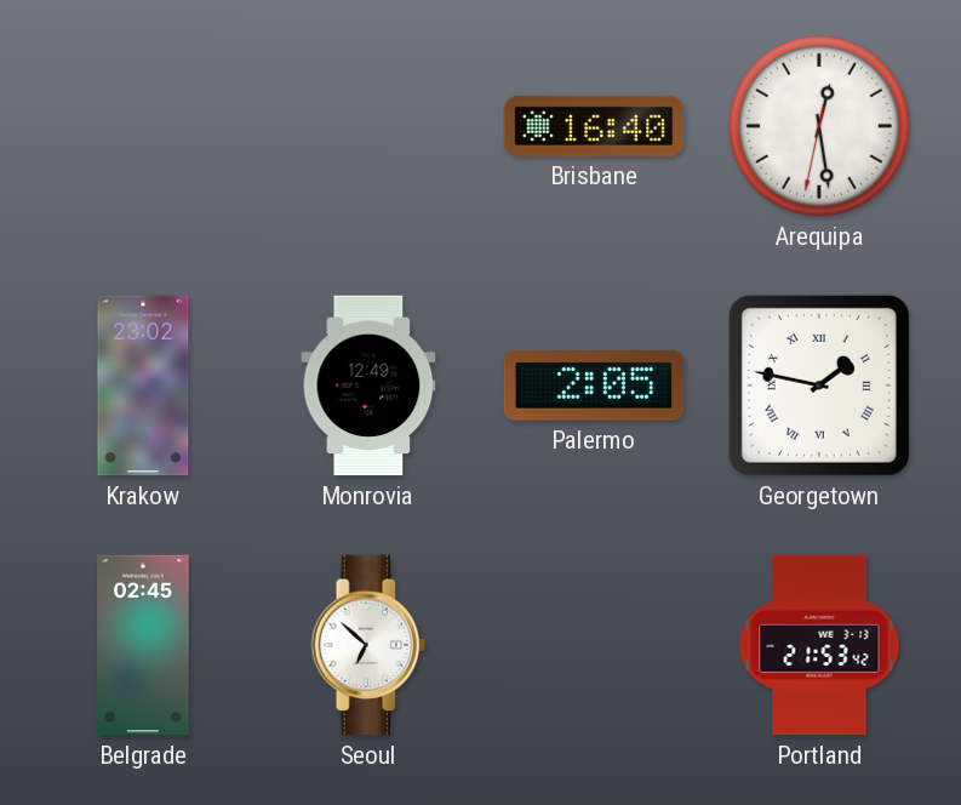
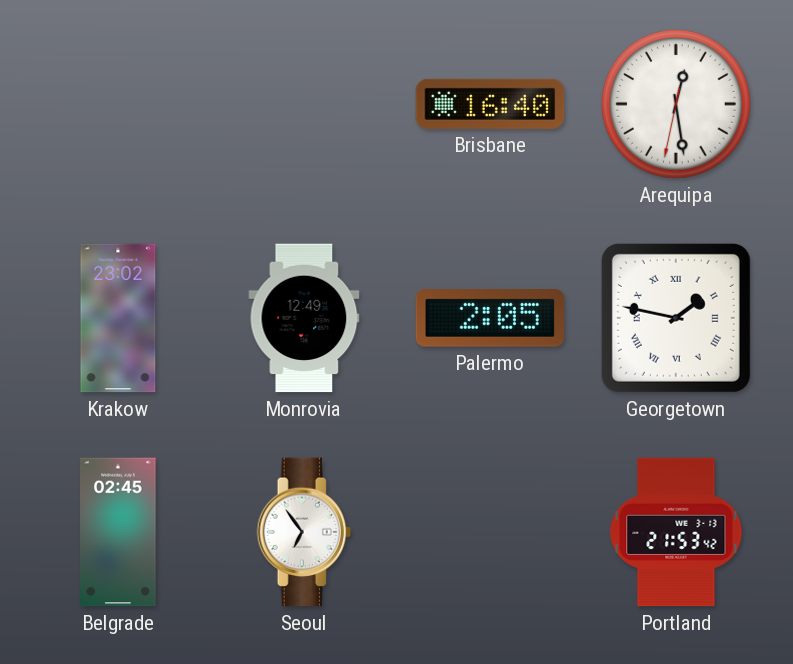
Seoul: 6:52 -> 6:54 (304, 532)
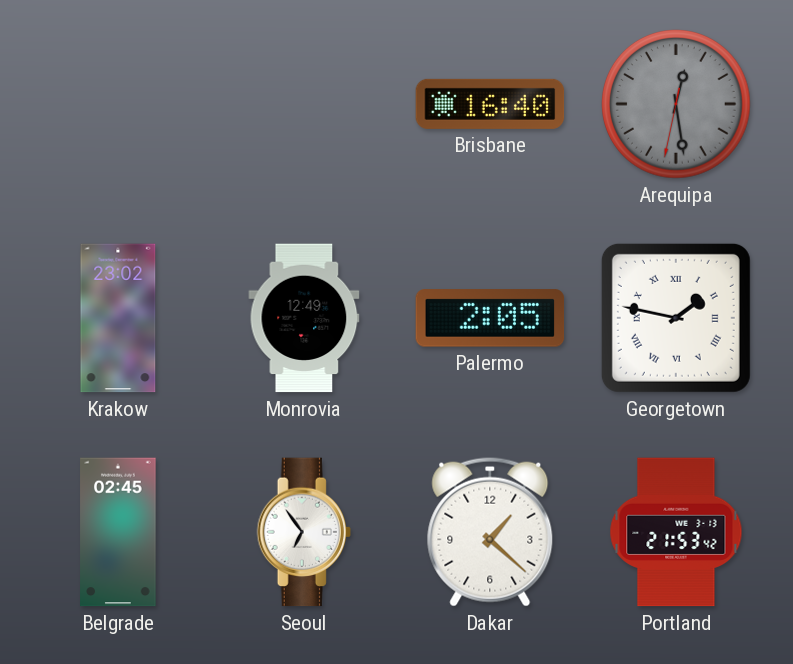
Arequipa dial: white -> grey (677, 105)
Dakar: none -> 1:22 (490, 532)
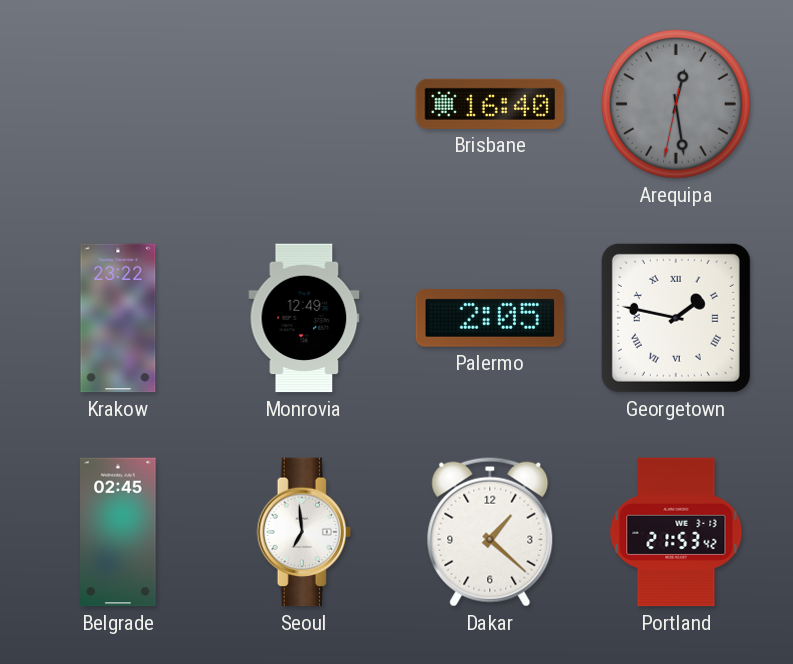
Krakow: 23:02 -> 23:22 (118, 318)
Seoul: 6:54 -> 6:59 (304, 532)
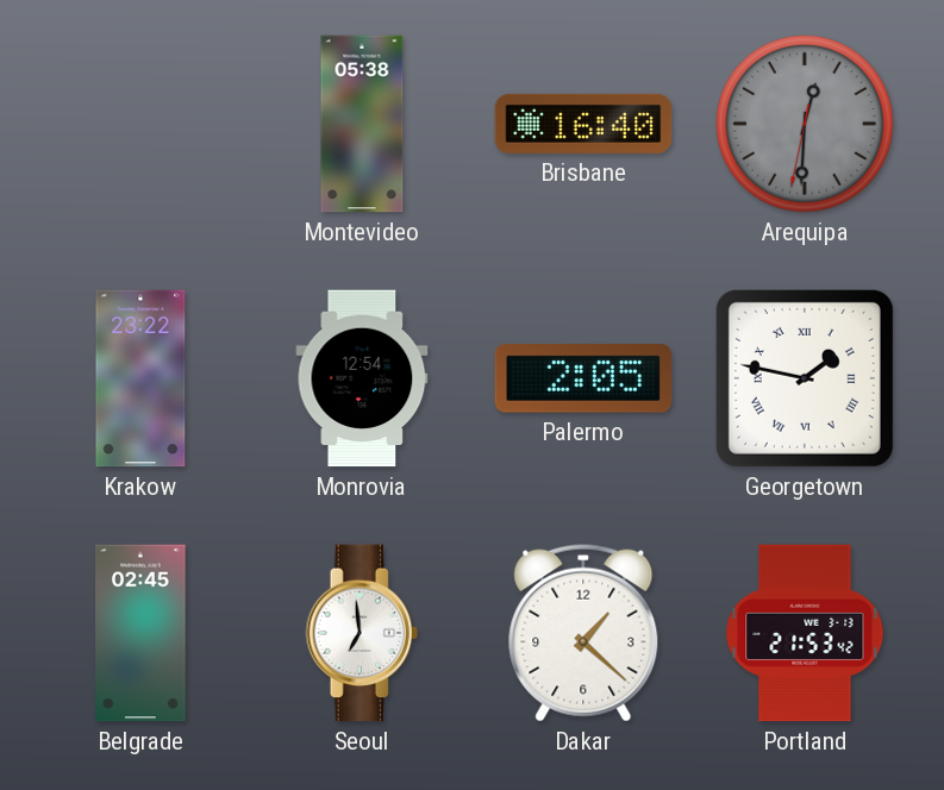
Montevideo: none -> 05:38 (362, 124)
Arequipa: 12:28 -> 12:30 (806, 125)
Monrovia: 12:49 -> 12:54 (362, 378)
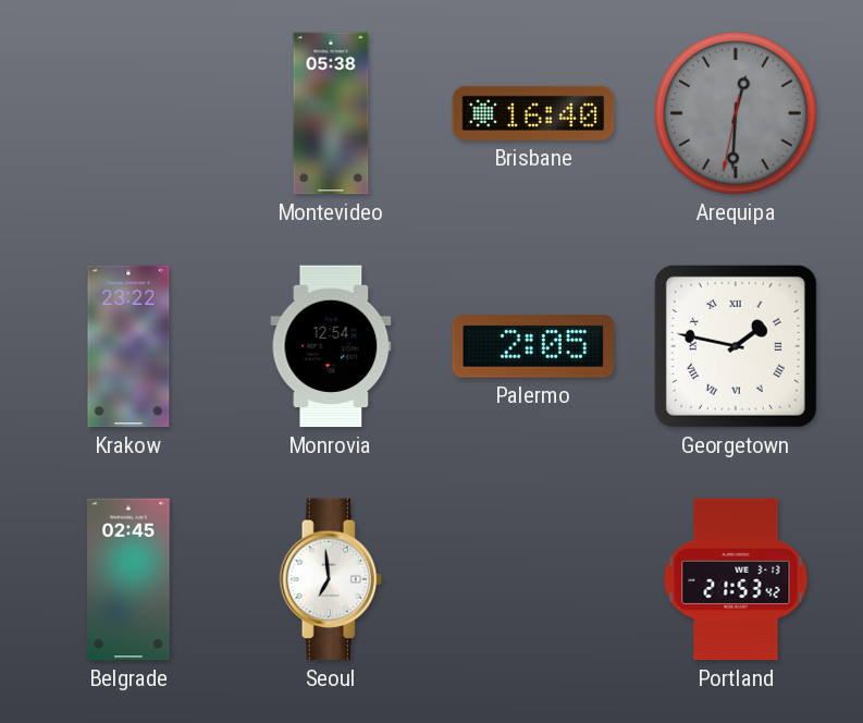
Dakar: 1:22 -> none (583, 633)
